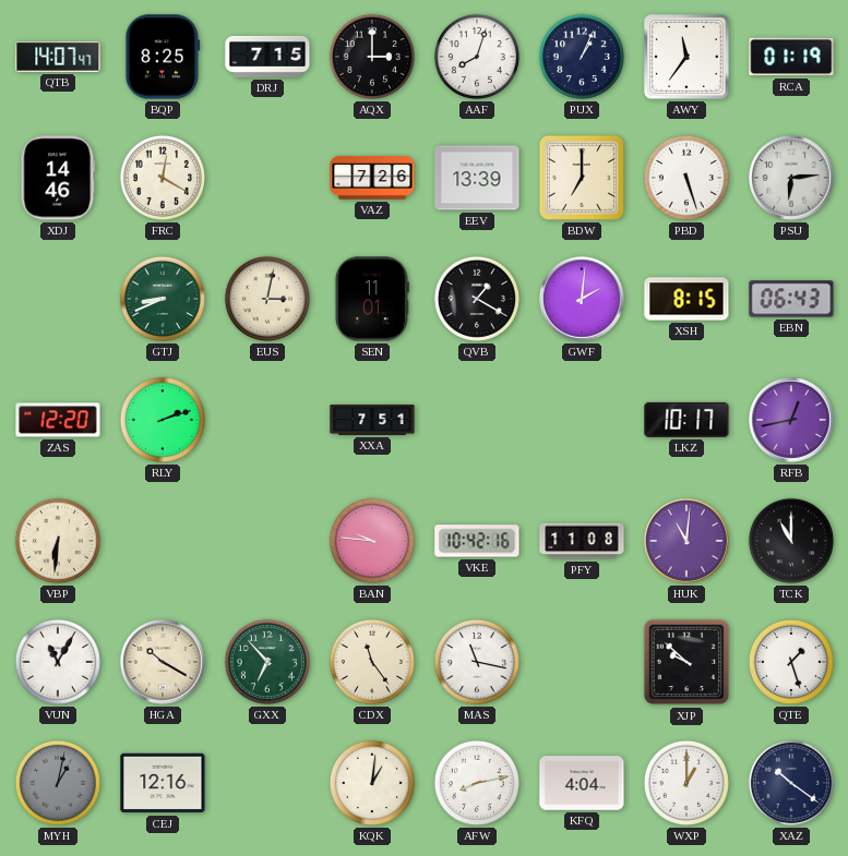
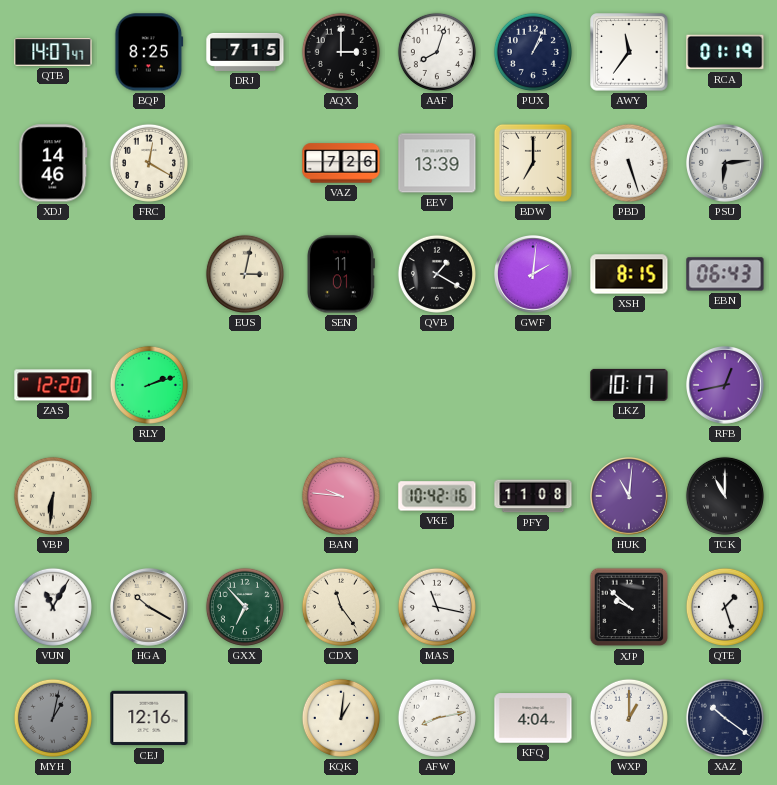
GTJ: 8:41 -> none (163, 299)
XXA: 7:51 -> none (372, 420)
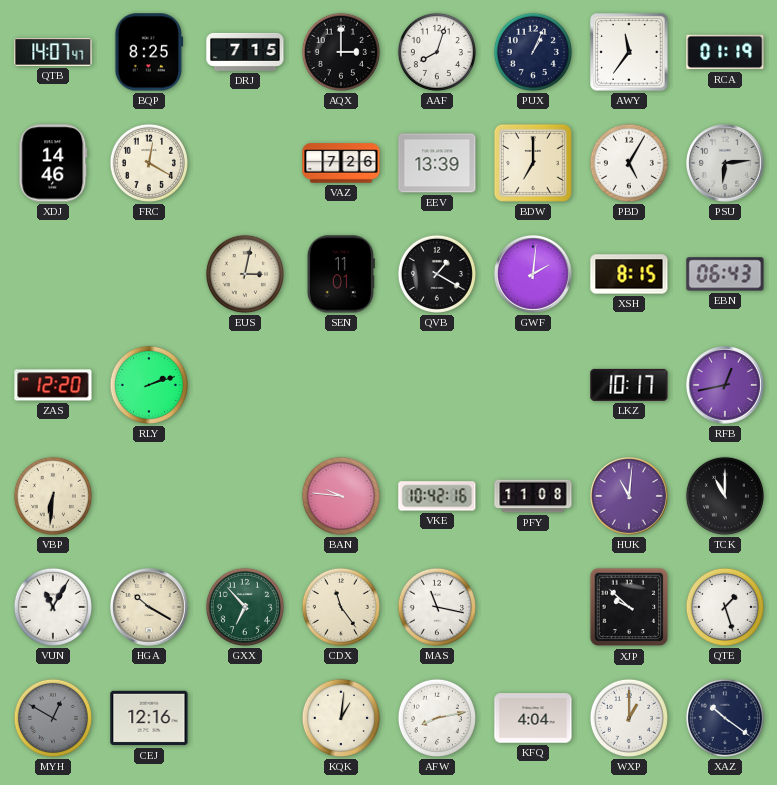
PBD: 5:27 -> 5:05 (629, 163)
MYH: 1:02 -> 12:50 (53, 718)
